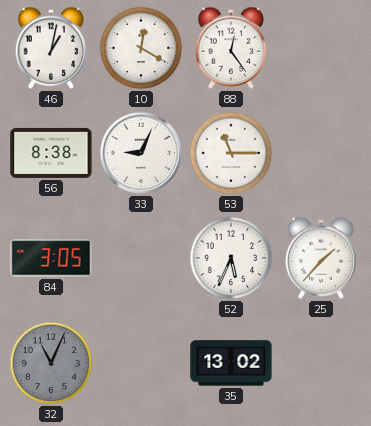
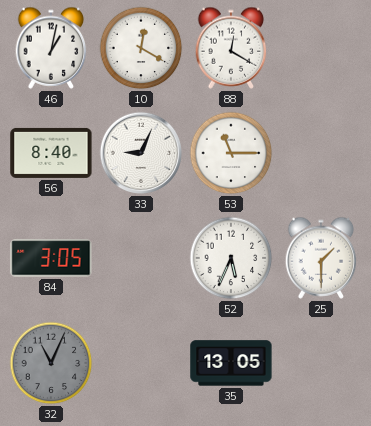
88: 12:24 -> 12:20 (231, 48)
56: 8:38 -> 8:40 (51, 153)
25: 1:37 -> 1:30 (321, 258)
35: 13:02 -> 13:05 (231, 363)
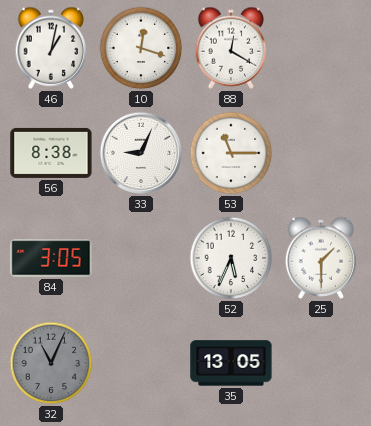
10: 12:20 -> 12:18 (141, 48)
56: 8:40 -> 8:38 (51, 153)
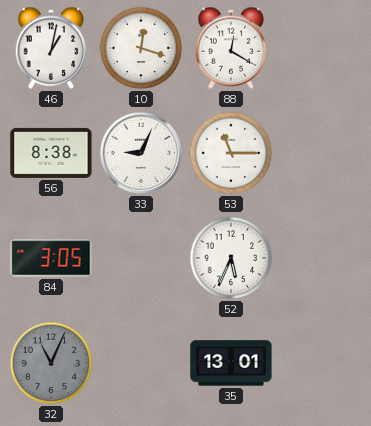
25: 1:30 -> none (321, 258)
35: 13:05 -> 13:01 (231, 363)
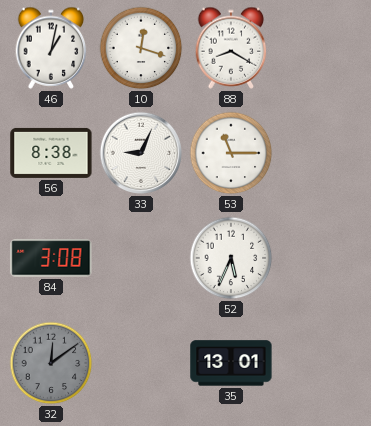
88: 12:20 -> 8:20 (231, 48)
84: 3:05 -> 3:08 (51, 258)
32: 11:04 -> 12:09 (51, 363)
